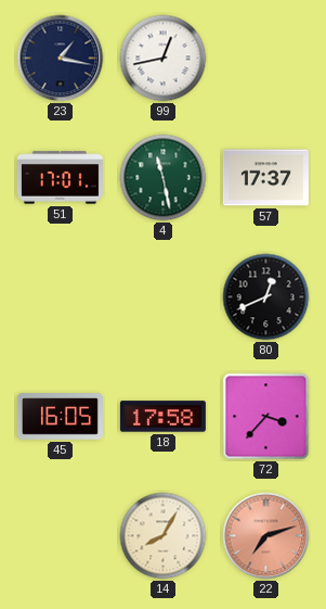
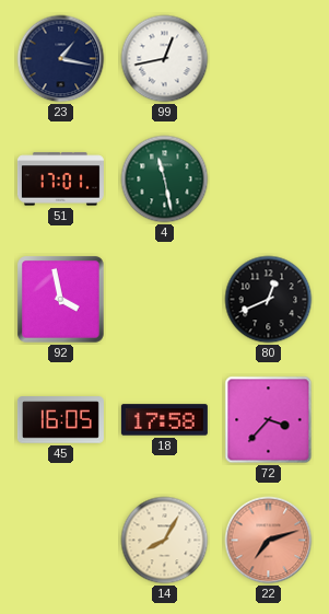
57: 17:37 -> none (265, 178)
92: none -> 3:58 (61, 300)
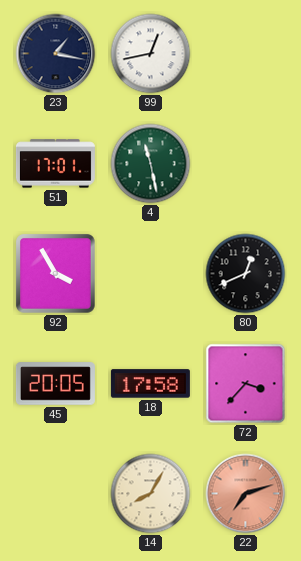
92: 3:58 -> 3:55 (56, 274)
45: 16:05 -> 20:05 (55, 384)
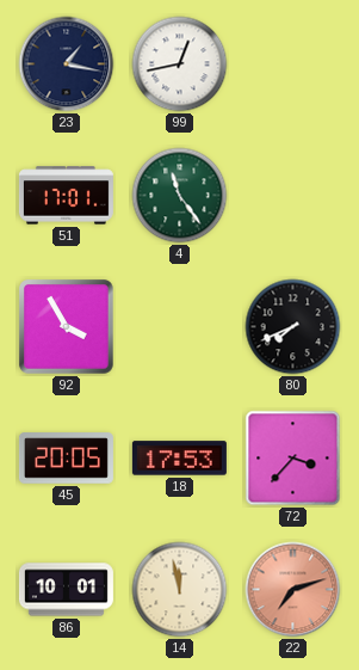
4: 11:28 -> 11:24 (180, 196)
80: 12:41 -> 7:41 (293, 327)
18: 17:58 -> 17:53 (179, 459)
86: none -> 10:01 (66, 590)
14: 8:05 -> 11:58 (180, 590)
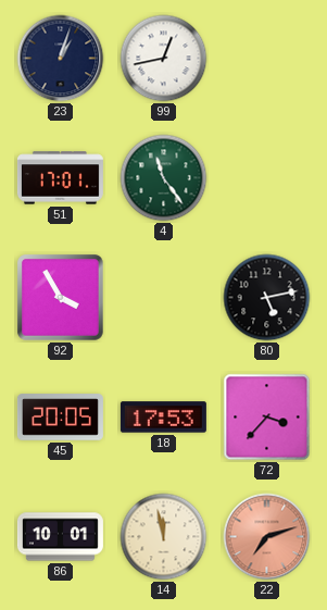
23: 1:17 -> 1:03 (61, 59)
80: 7:41 -> 5:13 (267, 298)
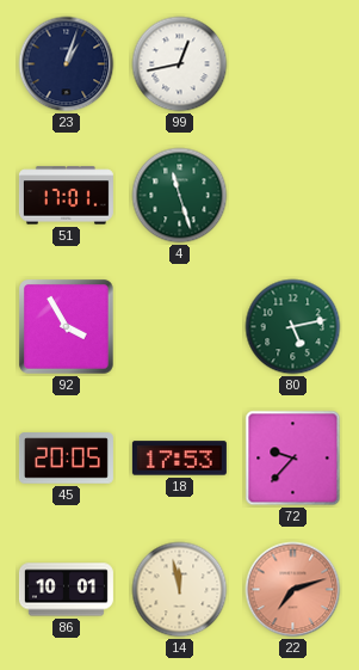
4: 11:24 -> 11:27 (180, 196)
80 dial: black -> green (293, 327)
72: 3:37 -> 9:37 (293, 459)
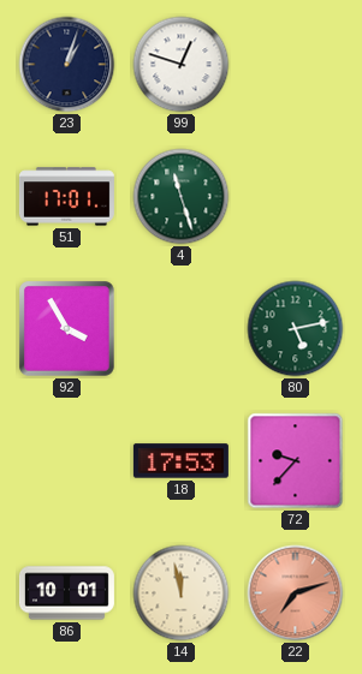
99: 12:43 -> 12:48 (182, 65)
45: 20:05 -> none (66, 459)
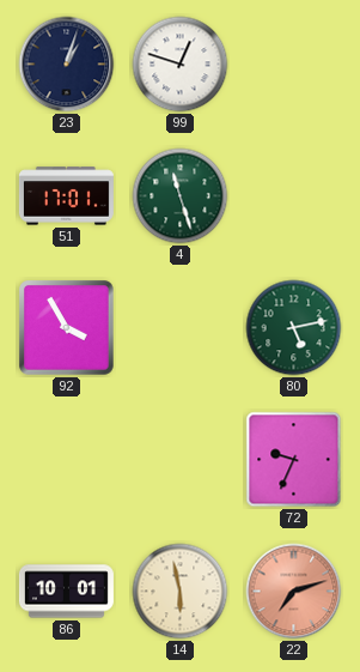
18: 17:53 -> none (180, 461)
72: 9:37 -> 9:34 (294, 460)
14: 11:58 -> 5:58 (181, 592)
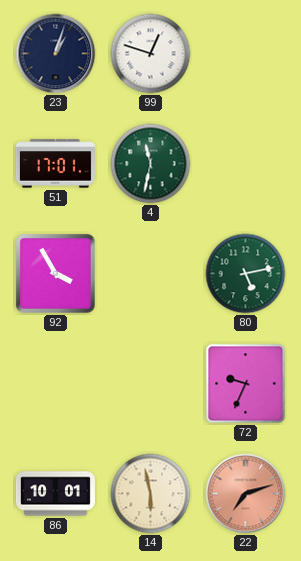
4: 11:27 -> 11:32 (151, 164)
